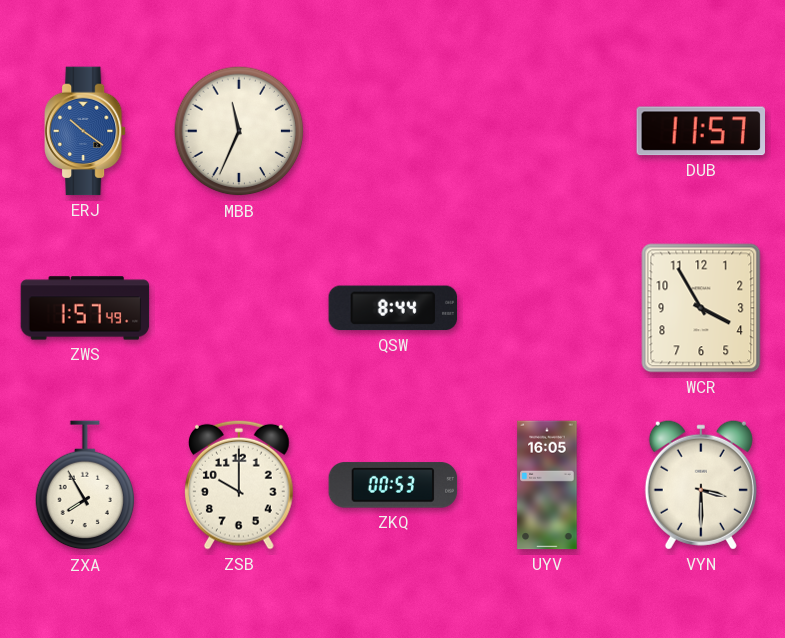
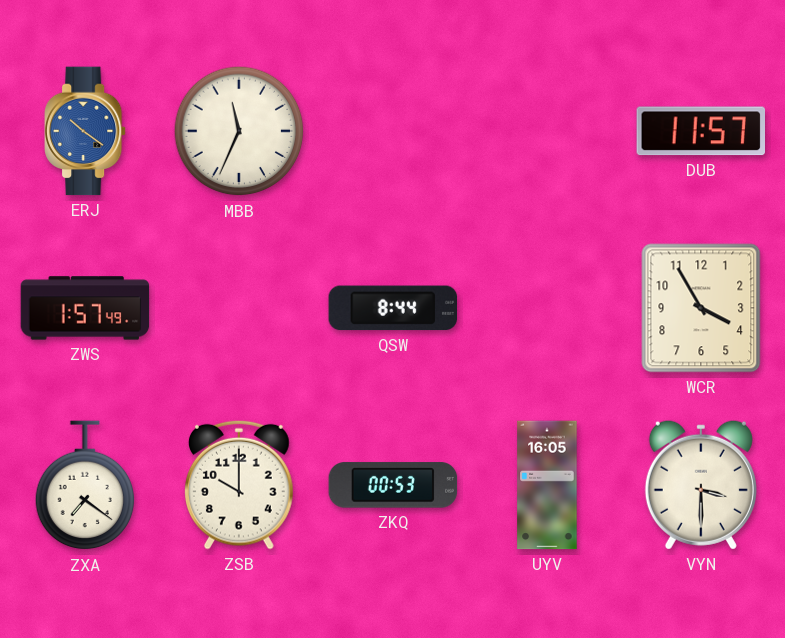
ZXA: 7:55 -> 7:21 (85, 486)
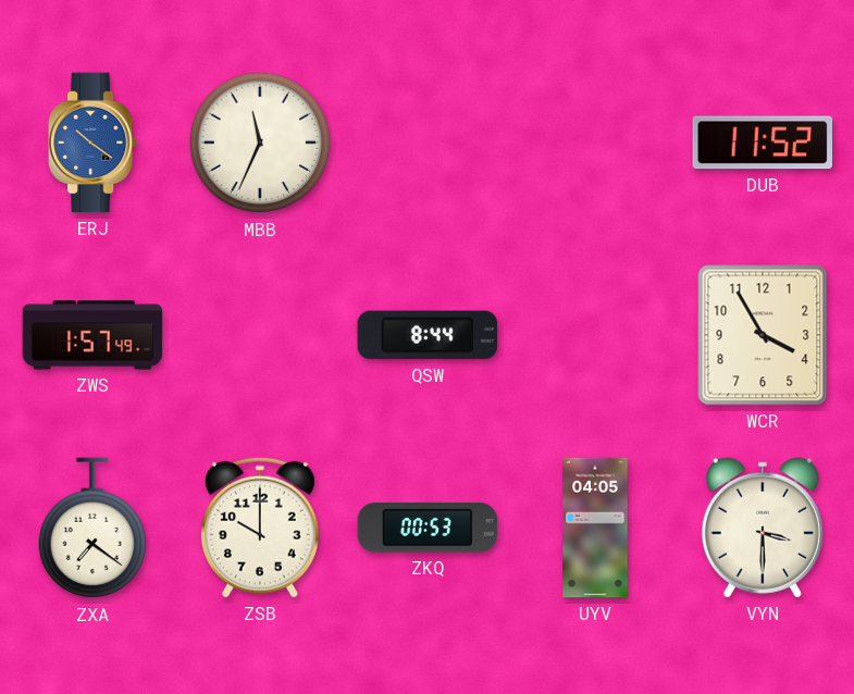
DUB: 11:57 -> 11:52 (762, 142)
UYV: 16:05 -> 04:05 (595, 528)
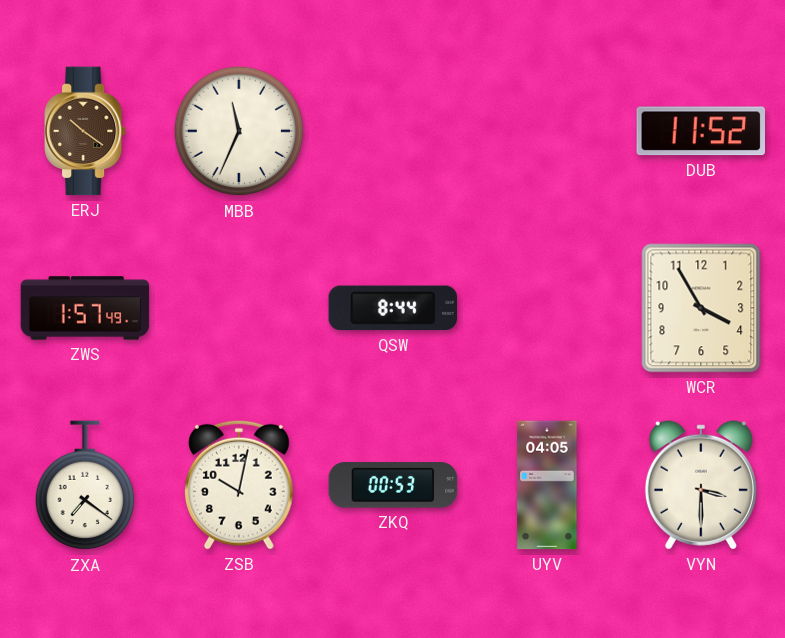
ERJ dial: blue -> brown (86, 131)
ZSB: 10:00 -> 10:02 (240, 485)
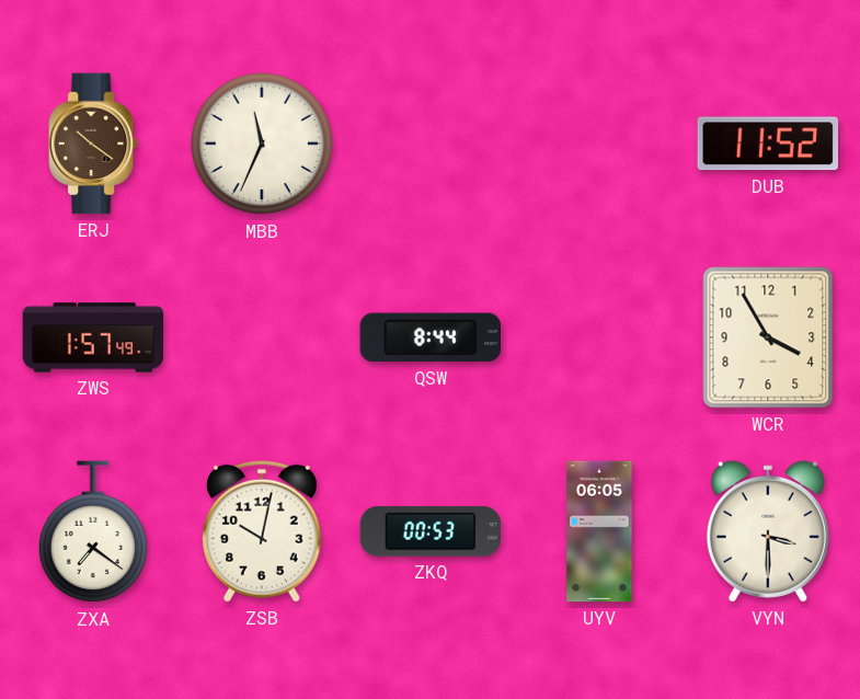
UYV: 04:05 -> 06:05 (599, 531)
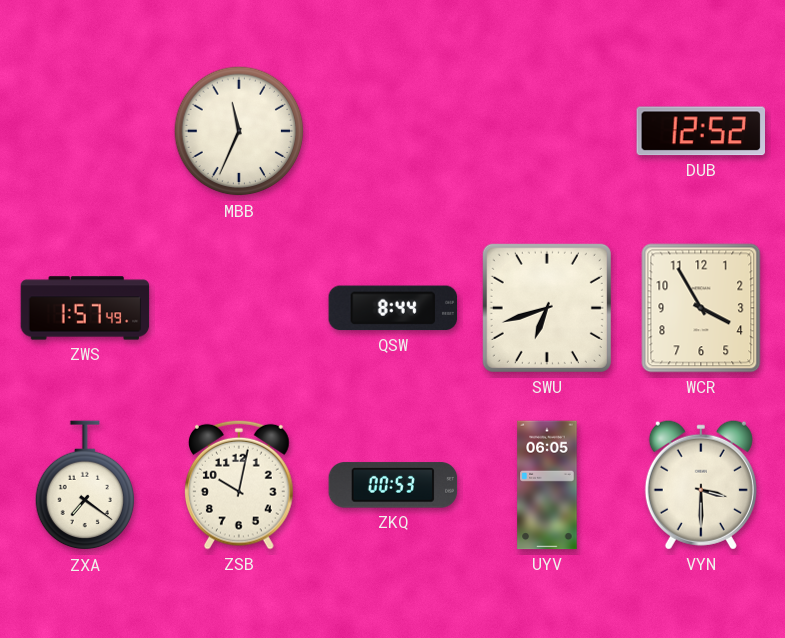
ERJ: 10:21 -> none (94, 144)
DUB: 11:52 -> 12:52 (700, 131)
SWU: none -> 6:42 (547, 308)
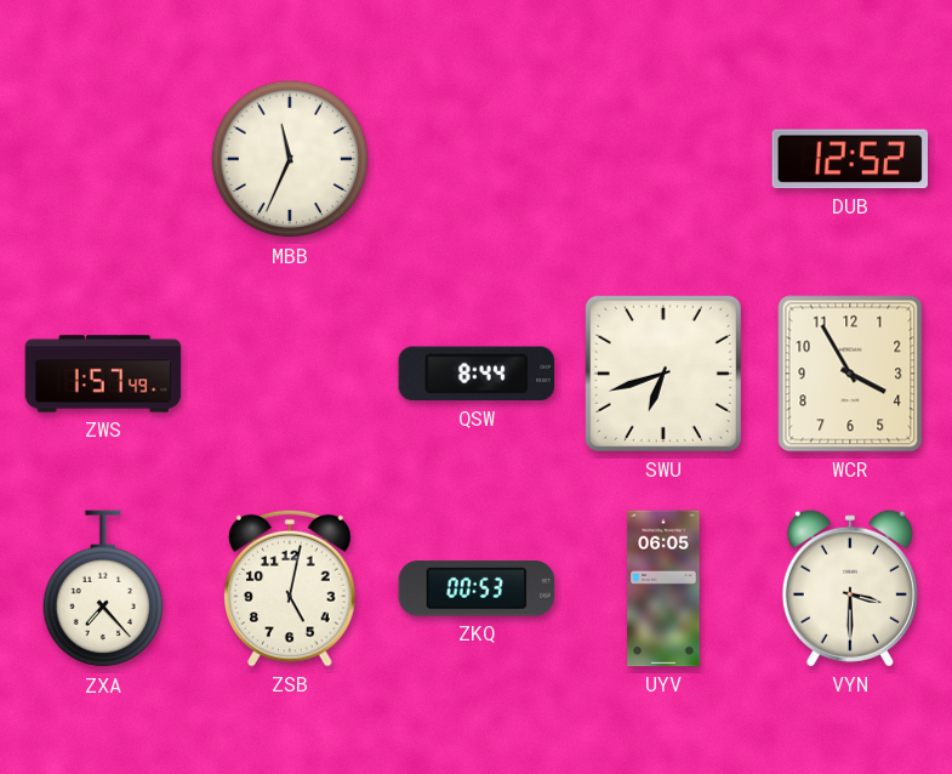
ZXA: 7:21 -> 7:23 (103, 590)
ZSB: 10:02 -> 5:02 (291, 588)
